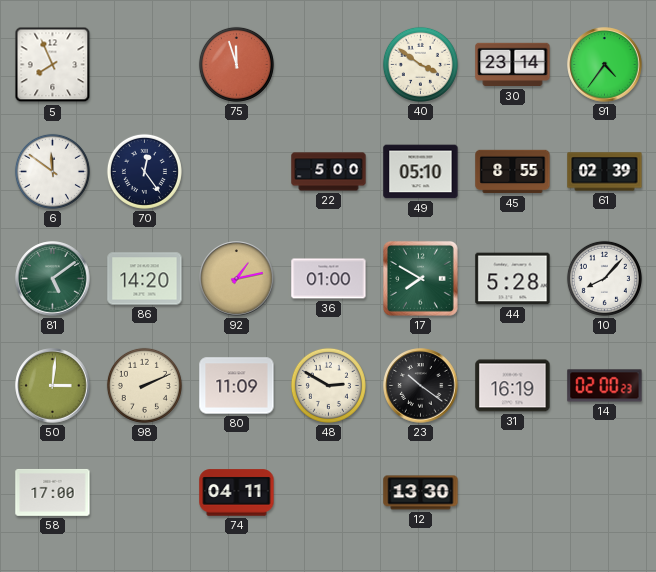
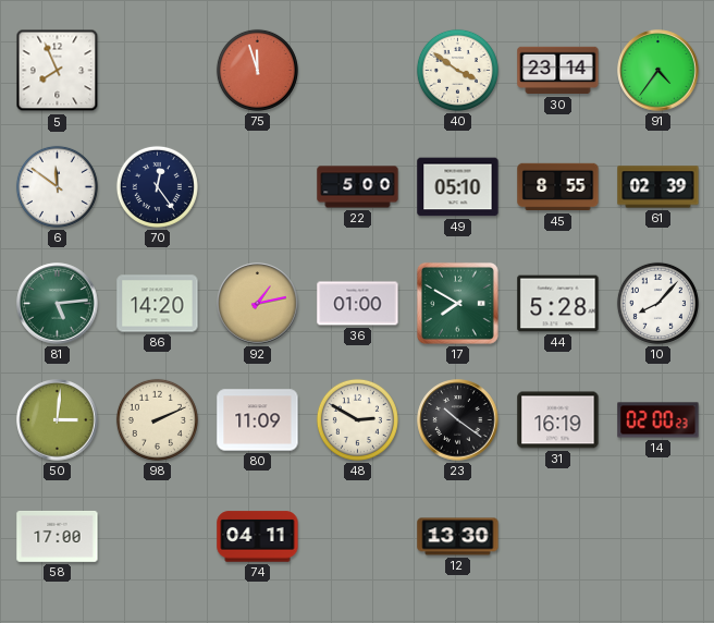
81: 5:09 -> 5:14 (58, 304)
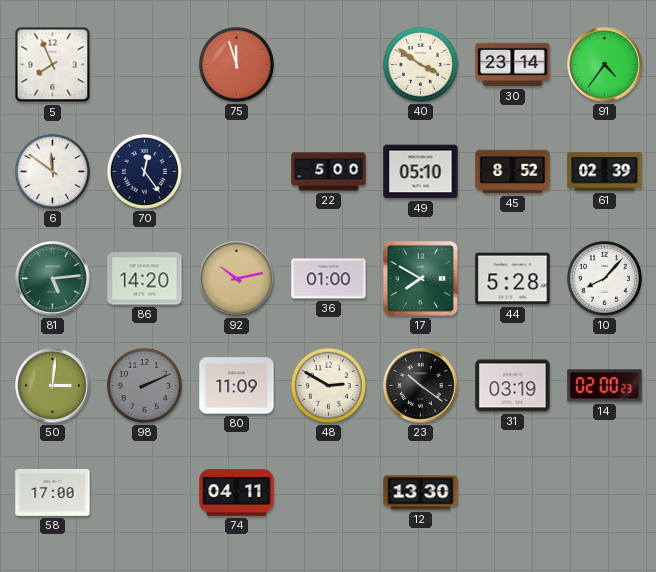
45: 8:55 -> 8:52 (513, 172)
92: 1:13 -> 10:13 (237, 279)
98 dial: cream -> grey (144, 385)
31: 16:19 -> 03:19 (513, 386)
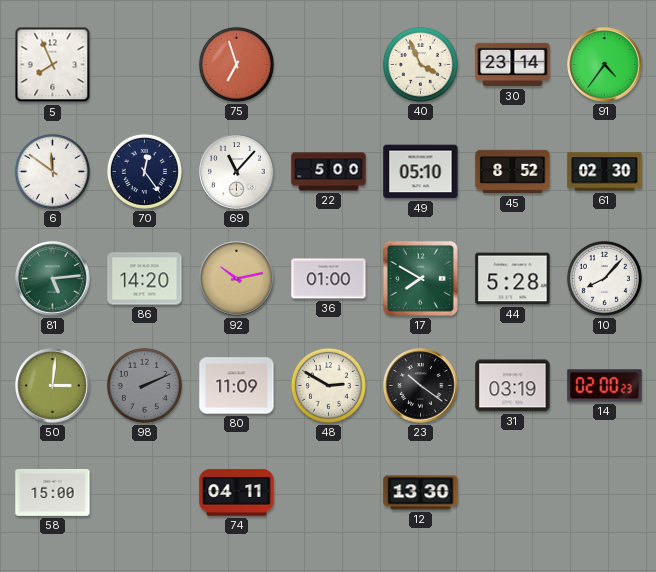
75: 11:57 -> 6:57 (236, 64)
40: 3:51 -> 3:56 (420, 64)
69: none -> 11:07 (237, 172)
61: 02:39 -> 02:30 (605, 172)
58: 17:00 -> 15:00 (53, 492)
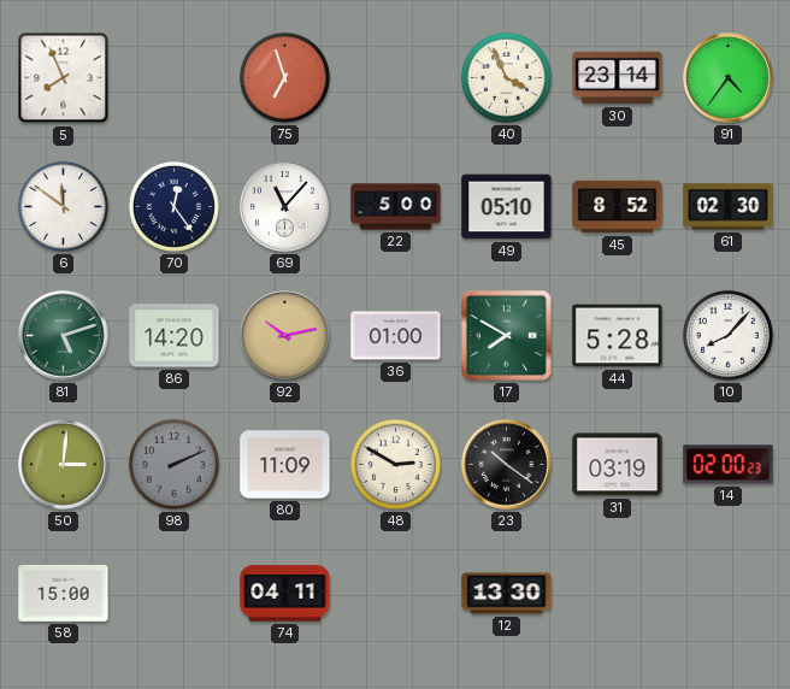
81: 5:14 -> 5:12 (64, 336)
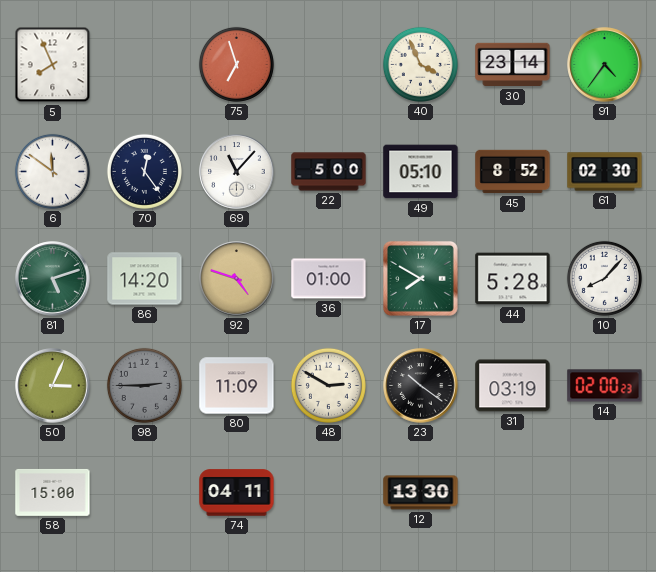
92: 10:13 -> 4:48 (237, 279)
50: 3:01 -> 3:04 (53, 386)
98: 2:11 -> 2:45 (144, 385)
